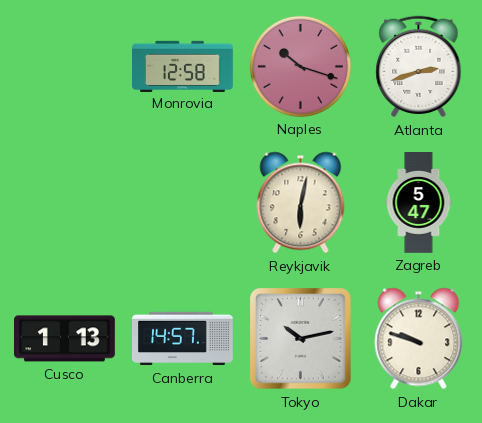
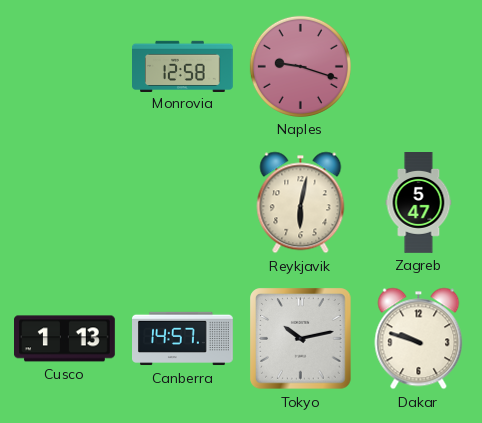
Naples: 10:18 -> 9:18 (300, 66)
Atlanta: 2:42 -> none (419, 67)
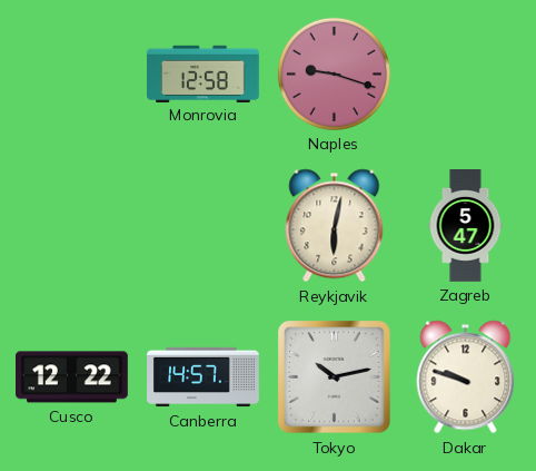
Cusco: 1:13 -> 12:22 (72, 377)
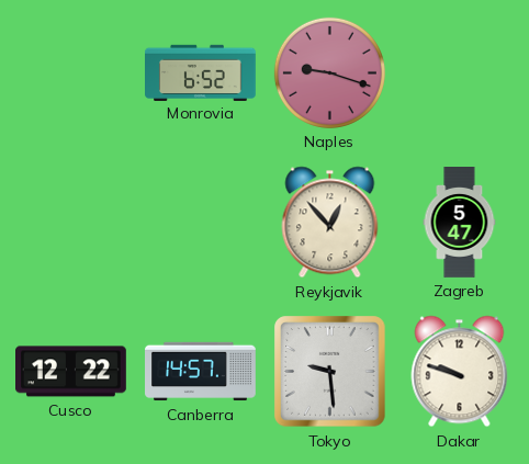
Monrovia: 12:58 -> 6:52 (201, 72)
Reykjavik: 6:02 -> 12:53 (330, 223)
Tokyo: 10:13 -> 9:29 (330, 372)
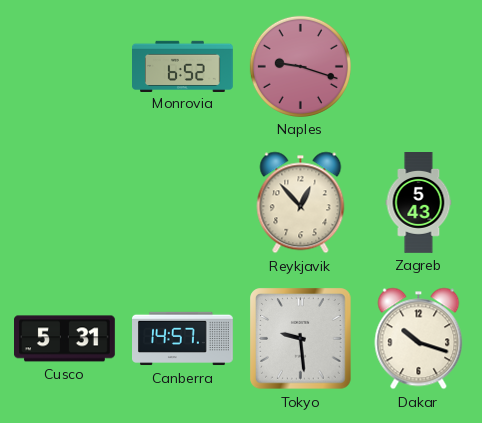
Zagreb: 5:47 -> 5:43 (419, 203)
Cusco: 12:22 -> 5:31 (65, 339)
Dakar: 9:48 -> 10:18 (419, 339)
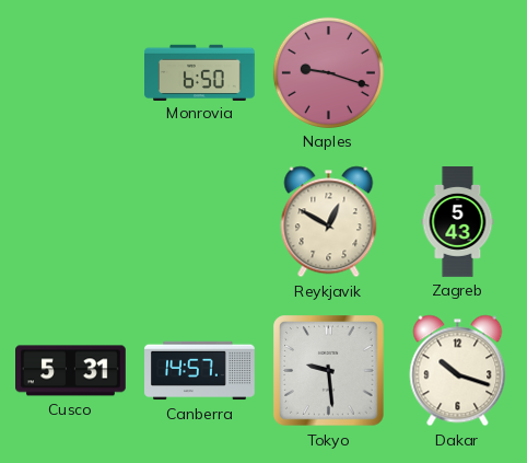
Monrovia: 6:52 -> 6:50 (200, 72)
Reykjavik: 12:53 -> 12:50 (329, 222)
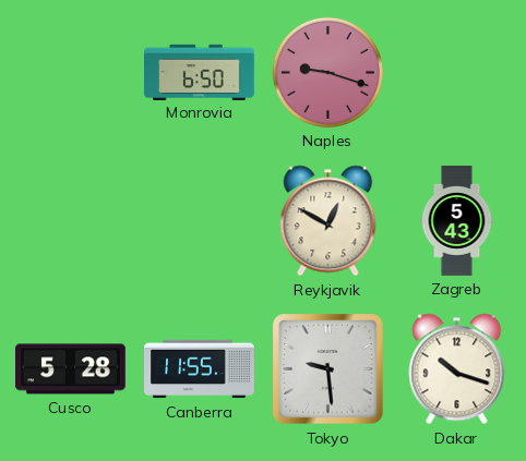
Cusco: 5:31 -> 5:28 (71, 369)
Canberra: 14:57 -> 11:55 (200, 369)
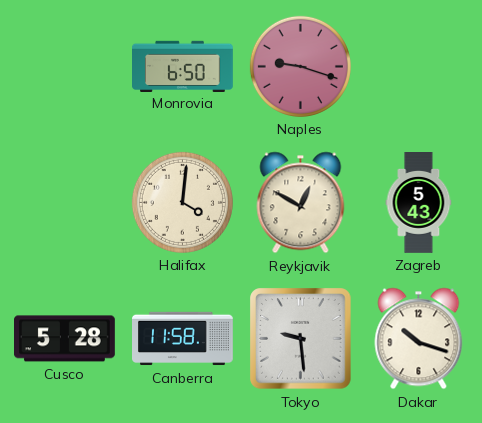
Halifax: none -> 4:01 (182, 202)
Canberra: 11:55 -> 11:58 (183, 339)
